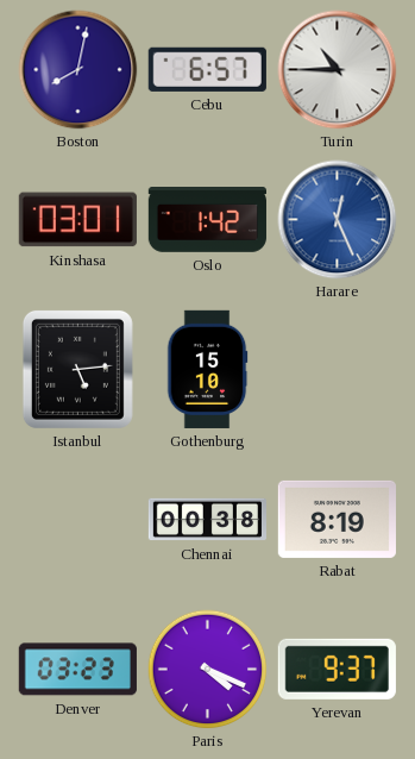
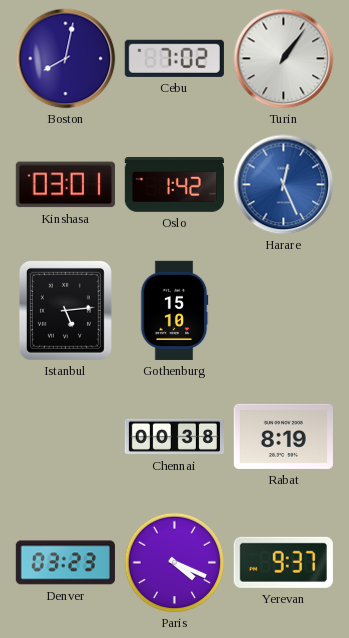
Cebu: 6:57 -> 7:02 (174, 58)
Turin: 10:45 -> 1:06 (284, 59)
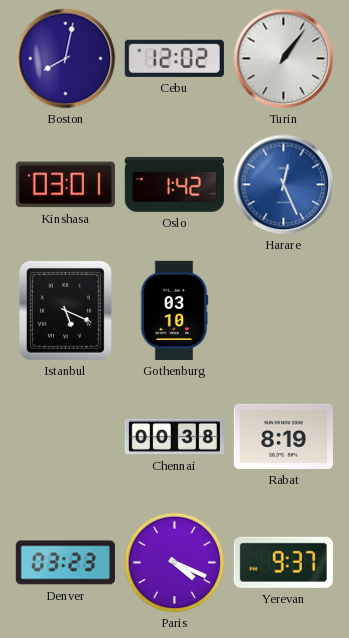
Cebu: 7:02 -> 12:02 (174, 58)
Istanbul: 5:14 -> 5:19 (65, 310)
Gothenburg: 15:10 -> 03:10 (174, 310)
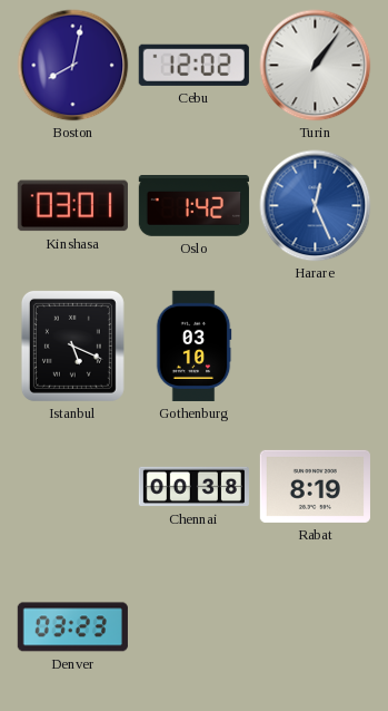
Paris: 4:19 -> none (175, 563)
Yerevan: 9:37 -> none (283, 562)
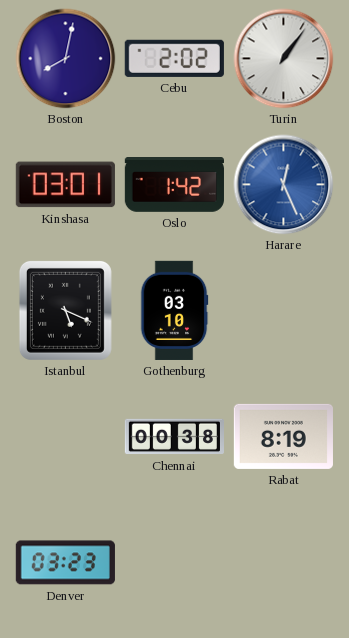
Cebu: 12:02 -> 2:02 (174, 58)
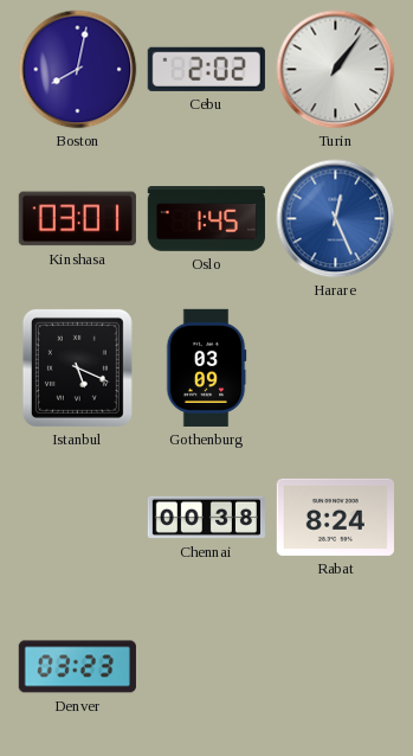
Oslo: 1:42 -> 1:45 (206, 219)
Gothenburg: 03:10 -> 03:09 (206, 367)
Rabat: 8:19 -> 8:24 (335, 517)
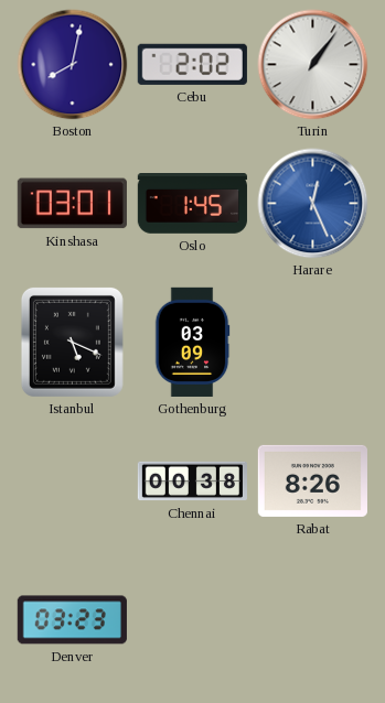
Rabat: 8:24 -> 8:26 (312, 480)
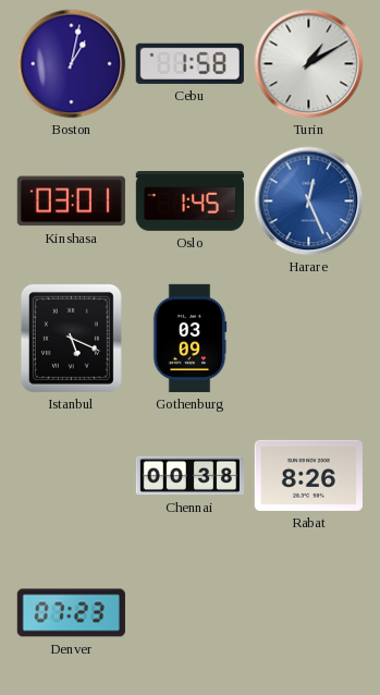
Boston: 8:02 -> 1:02 (72, 64)
Cebu: 2:02 -> 1:58 (189, 63)
Turin: 1:06 -> 1:10 (309, 64)
Denver: 03:23 -> 07:23 (71, 613)
